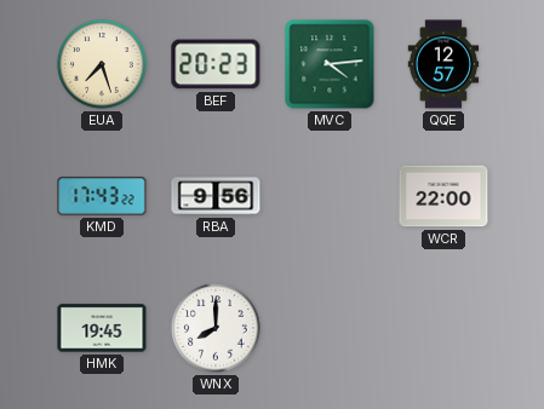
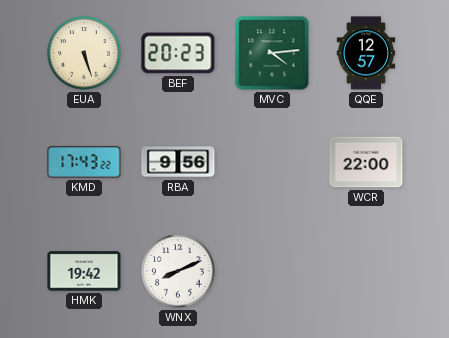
EUA: 7:27 -> 5:27 (84, 53)
HMK: 19:45 -> 19:42 (84, 271)
WNX: 8:00 -> 8:11 (178, 271)
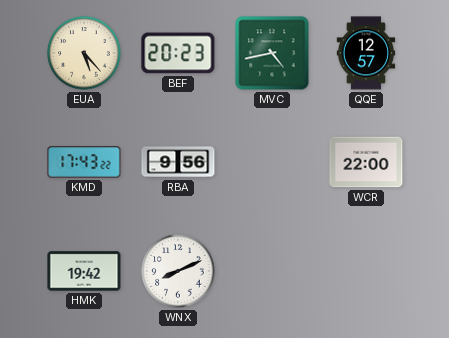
EUA: 5:27 -> 5:23 (84, 53)
MVC: 4:14 -> 4:43 (272, 53)
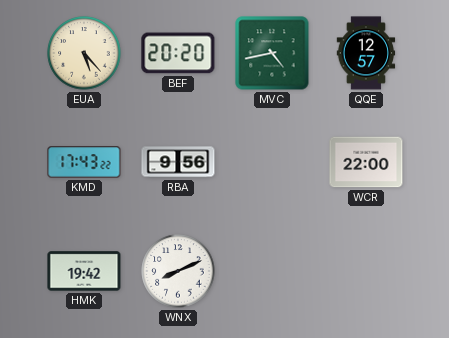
BEF: 20:23 -> 20:20 (178, 53)
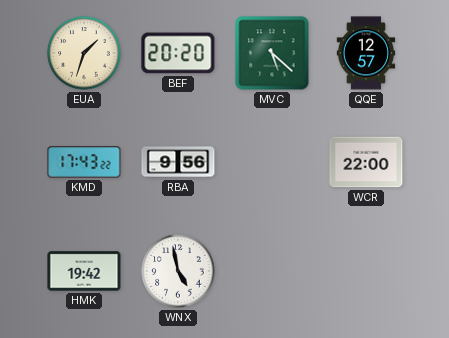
EUA: 5:23 -> 1:33 (84, 53)
MVC: 4:43 -> 5:22 (272, 53)
WNX: 8:11 -> 4:58 (178, 271)
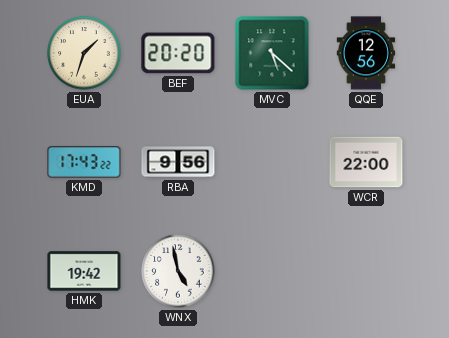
QQE: 12:57 -> 12:56 (366, 53)
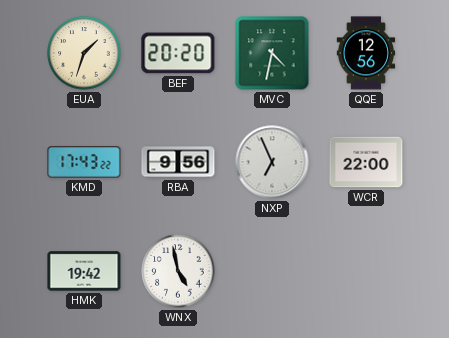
MVC: 5:22 -> 4:32 (272, 53)
NXP: none -> 6:56 (272, 162)
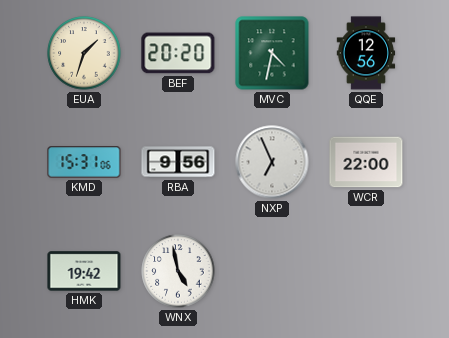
KMD: 17:43 -> 15:31 (84, 162)
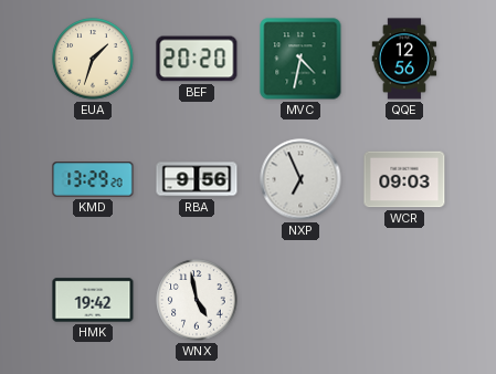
KMD: 15:31 -> 13:29 (93, 179)
WCR: 22:00 -> 09:03 (404, 179)
